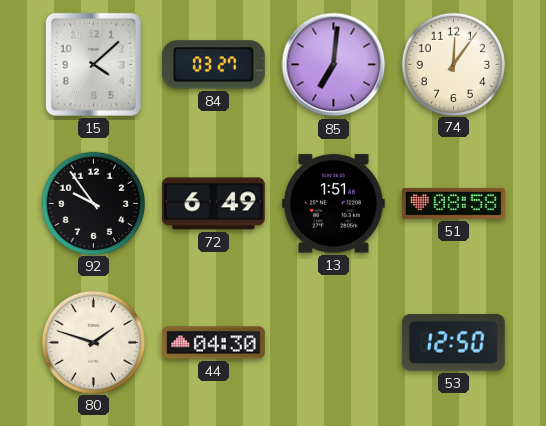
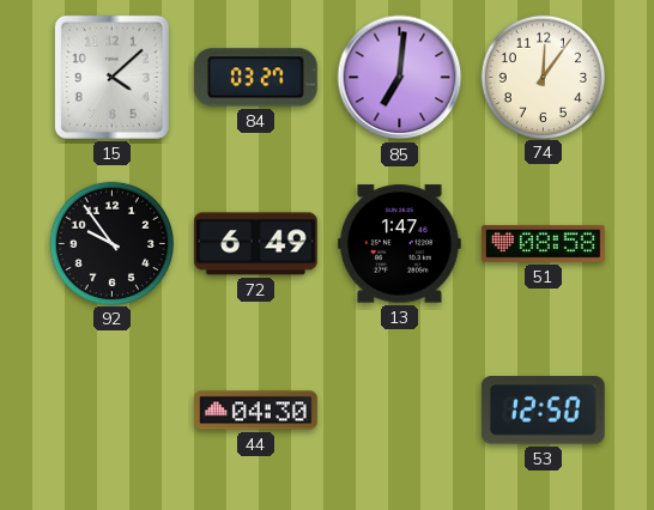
13: 1:51 -> 1:47 (399, 244)
80: 1:48 -> none (93, 342)
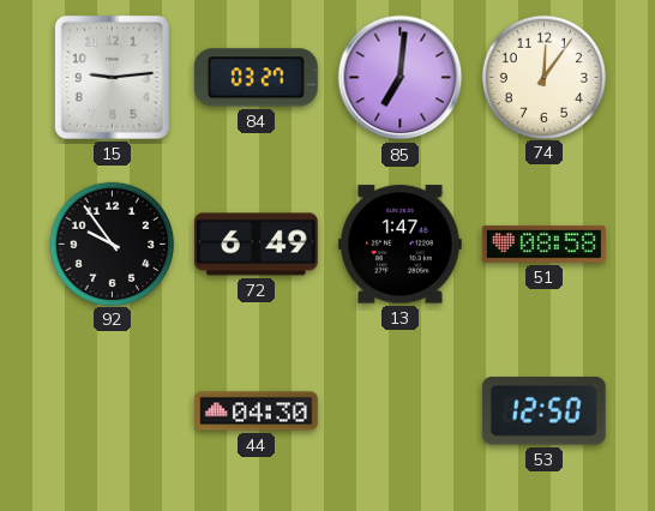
15: 4:08 -> 9:14 (112, 77)
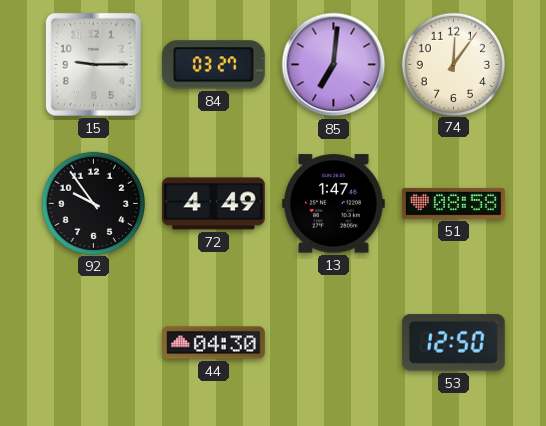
15: 9:14 -> 9:15 (93, 64)
72: 6:49 -> 4:49 (213, 204)
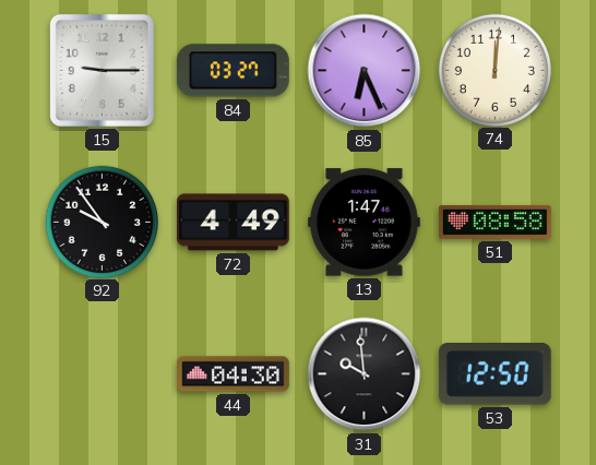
85: 7:01 -> 6:26 (365, 71)
74: 12:06 -> 12:01 (494, 70)
31: none -> 9:59 (365, 374)
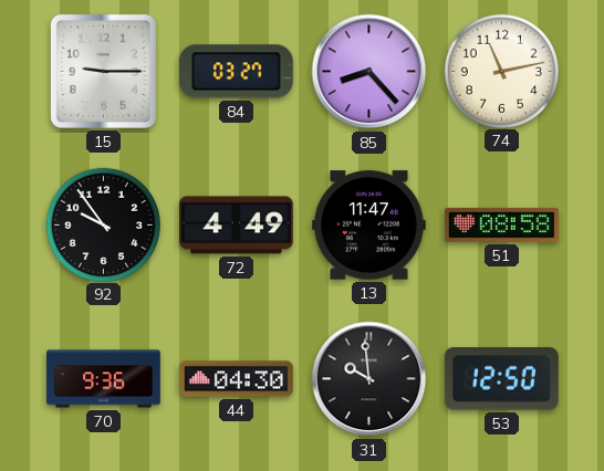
85: 6:26 -> 8:23 (369, 72)
74: 12:01 -> 11:13 (501, 71)
13: 1:47 -> 11:47 (368, 226)
70: none -> 9:36 (104, 379)
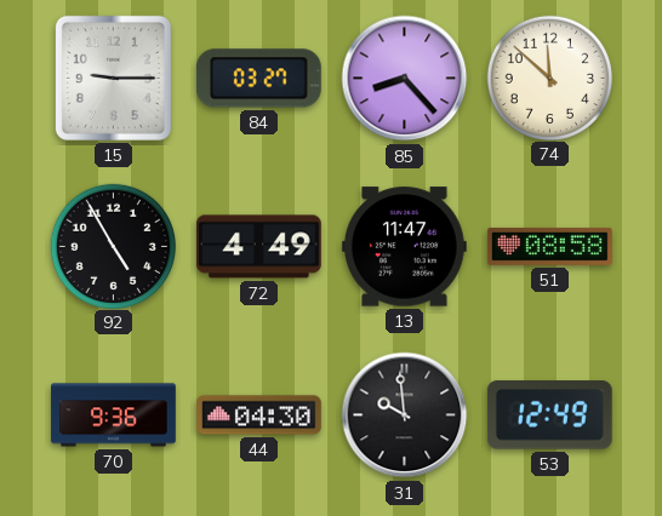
74: 11:13 -> 11:52 (549, 78)
92: 9:54 -> 4:55 (113, 246)
53: 12:50 -> 12:49 (549, 415)
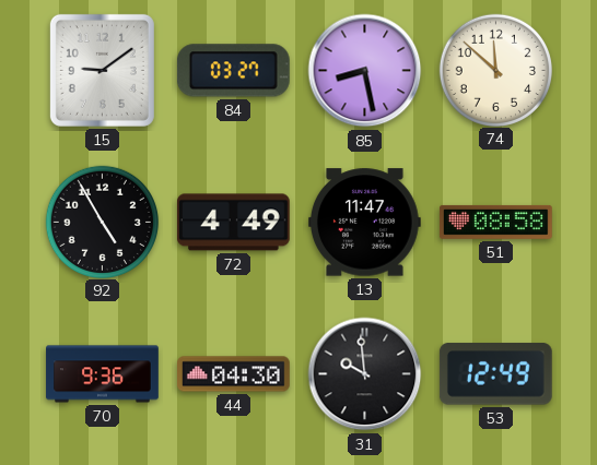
15: 9:15 -> 9:09 (102, 70)
85: 8:23 -> 8:28 (365, 71)
